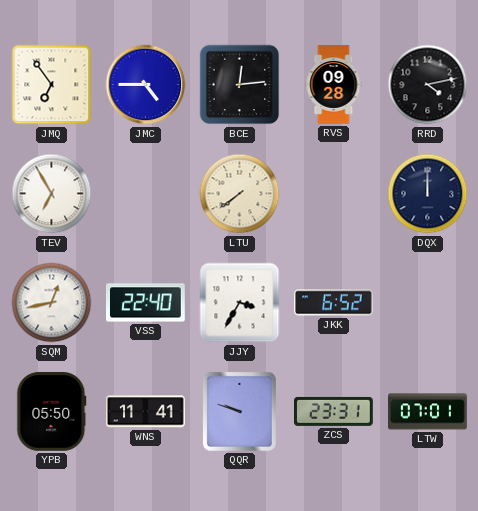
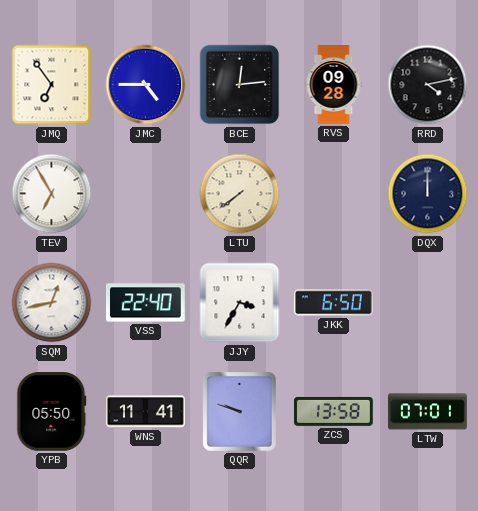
JKK: 6:52 -> 6:50 (334, 303)
ZCS: 23:31 -> 13:58 (334, 411)
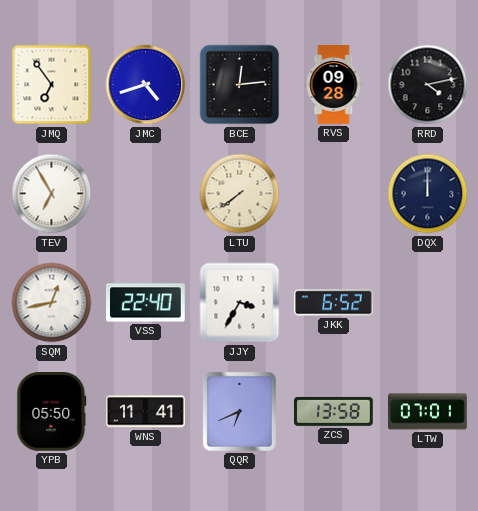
JMC: 4:45 -> 4:42 (146, 85)
JKK: 6:50 -> 6:52 (334, 303)
QQR: 9:48 -> 6:41 (239, 411)
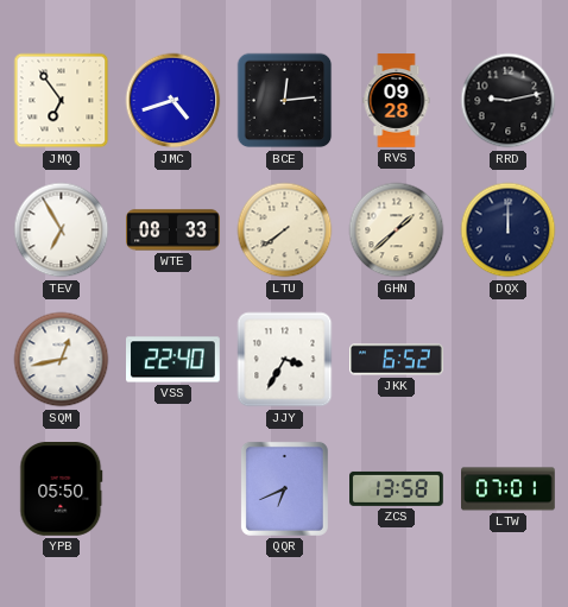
RRD: 4:13 -> 9:13 (509, 101)
WTE: none -> 08:33 (173, 230)
GHN: none -> 1:38 (397, 230)
WNS: 11:41 -> none (146, 412)
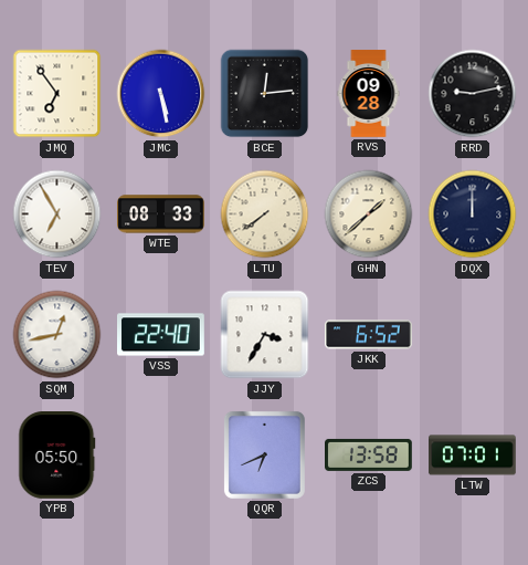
JMC: 4:42 -> 5:28 (161, 94)
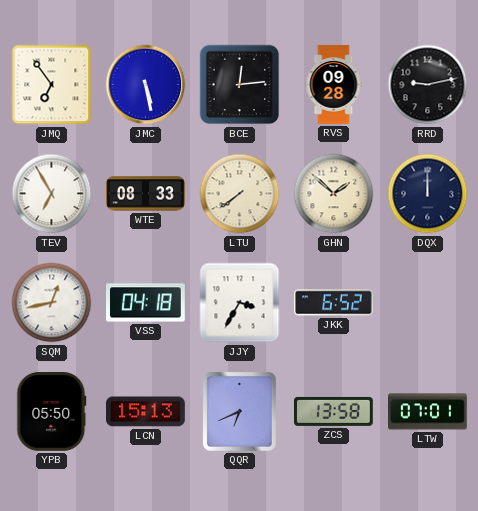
GHN: 1:38 -> 1:52 (334, 194)
VSS: 22:40 -> 04:18 (146, 303)
LCN: none -> 15:13 (146, 412)
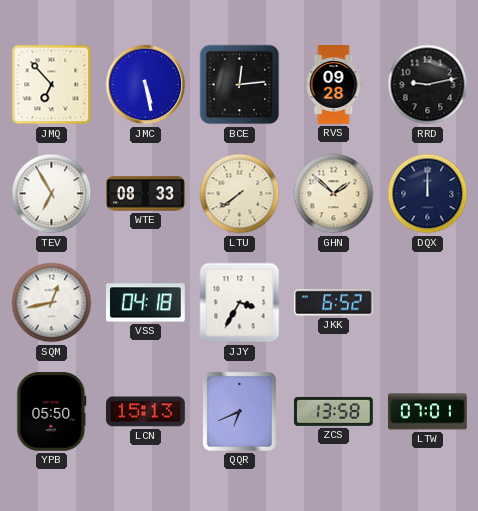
JMQ: 6:54 -> 6:53 (52, 85)
